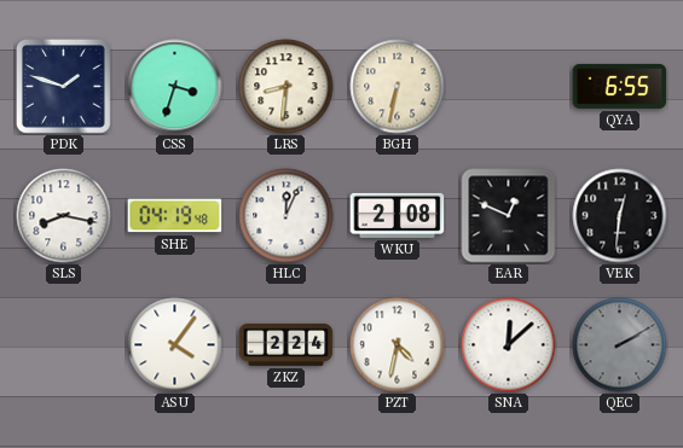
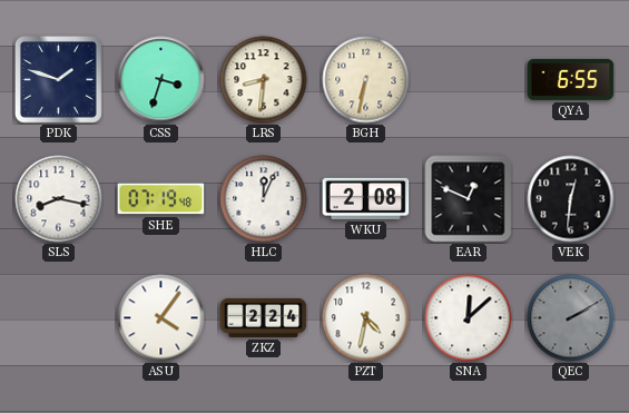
SHE: 04:19 -> 07:19 (161, 199)
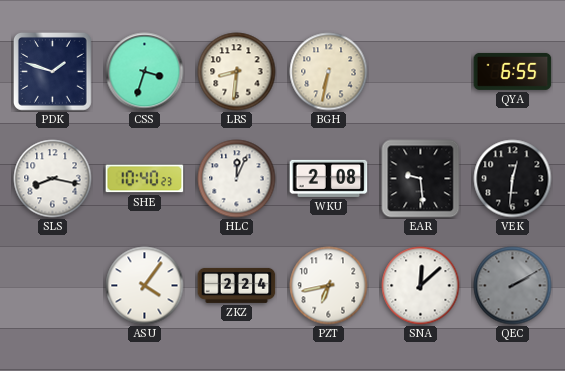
SHE: 07:19 -> 10:40 (145, 179)
EAR: 12:49 -> 9:29 (421, 179)
PZT: 4:32 -> 6:43 (329, 286)
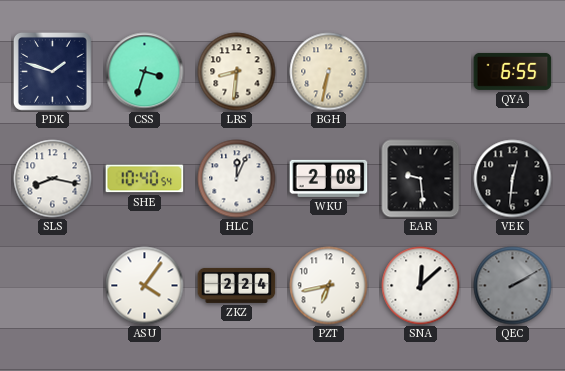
SHE: 10:40:23 -> 10:40:54 (145, 179)
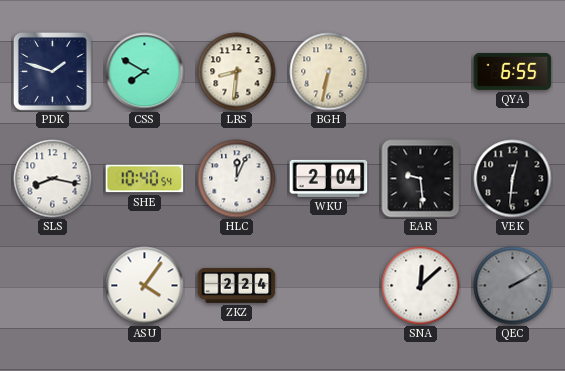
CSS: 3:33 -> 7:50 (145, 72)
WKU: 2:08 -> 2:04 (329, 178)
PZT: 6:43 -> none (329, 286)
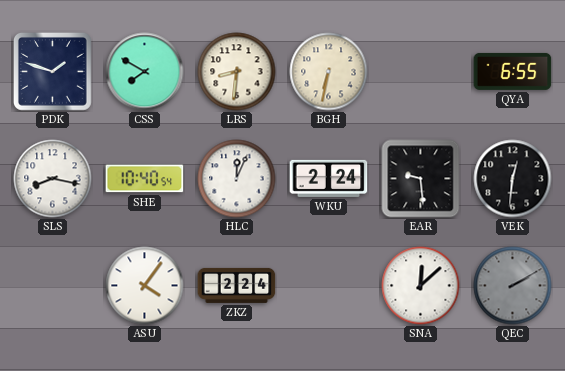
WKU: 2:04 -> 2:24 (329, 178)
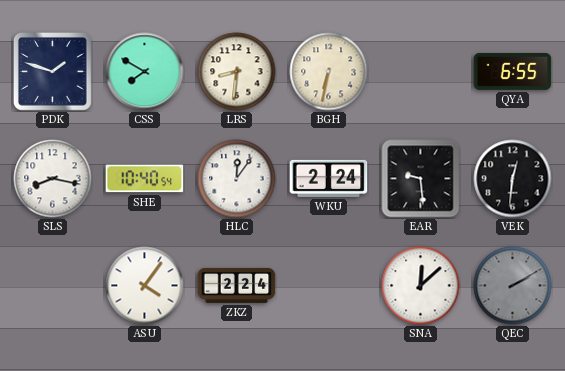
HLC: 12:04 -> 12:06 (237, 179)
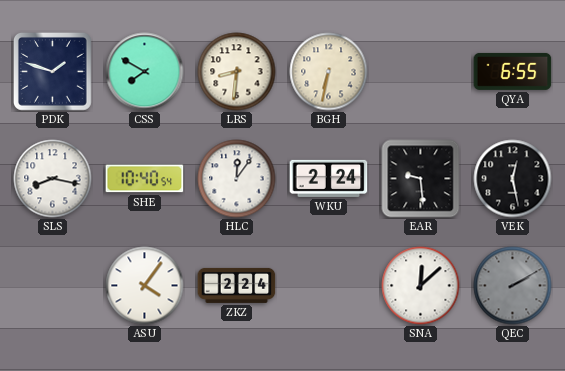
VEK: 12:31 -> 12:28 (513, 179)
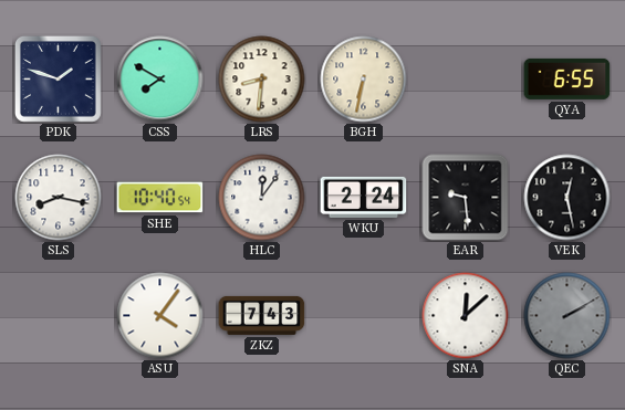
ZKZ: 2:24 -> 7:43 (262, 315)
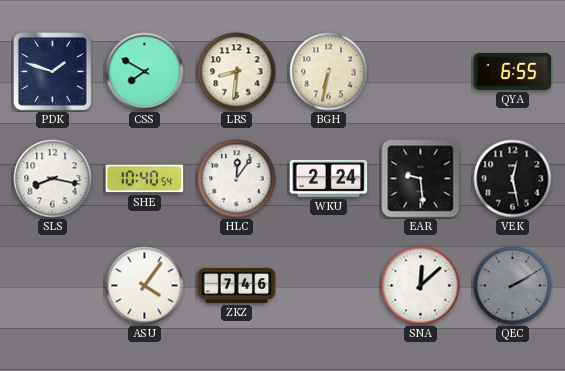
ZKZ: 7:43 -> 7:46 (237, 285)
